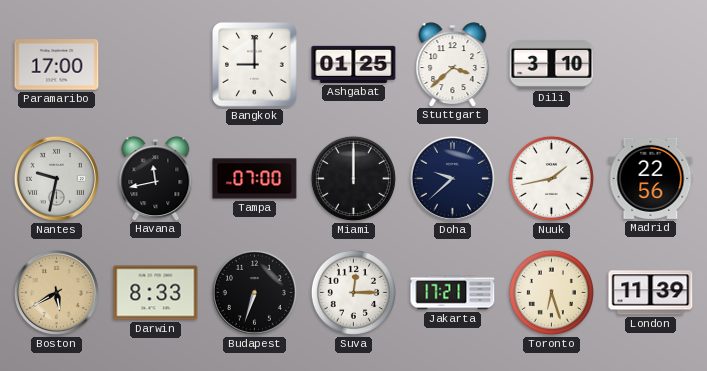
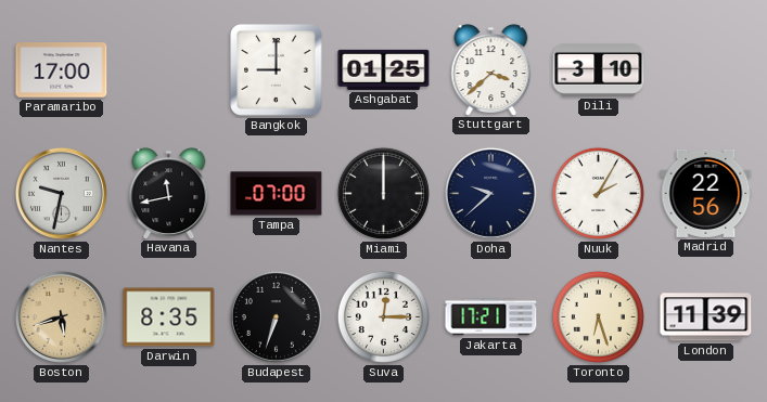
Nuuk: 1:43 -> 2:05 (598, 193)
Boston: 5:40 -> 5:42 (61, 316)
Darwin: 8:33 -> 8:35 (169, 317)
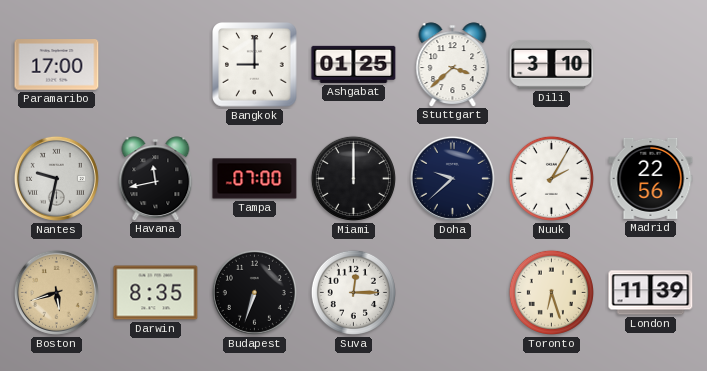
Jakarta: 17:21 -> none (491, 317)
